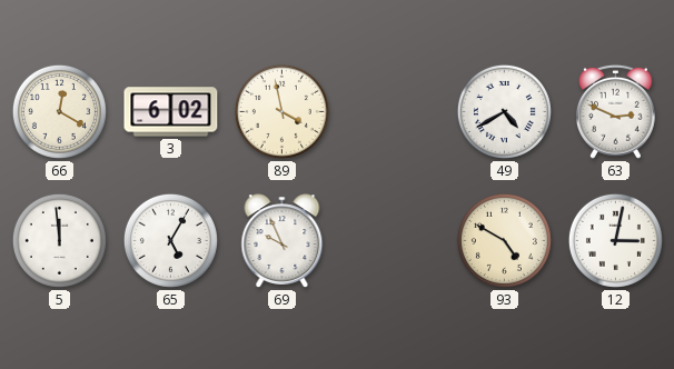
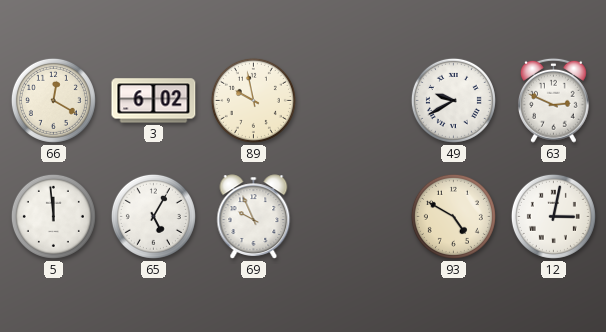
89: 3:58 -> 9:58 (253, 100)
49: 4:40 -> 9:40 (453, 100)
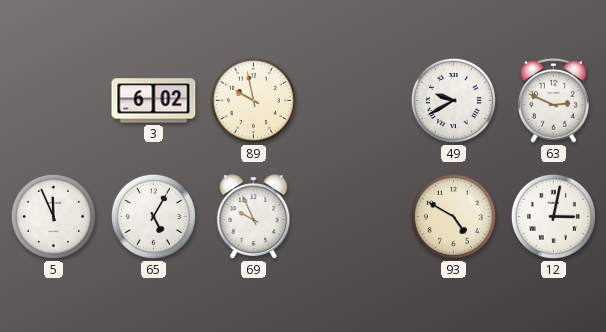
66: 12:20 -> none (53, 100)
5: 11:59 -> 11:56 (53, 216)
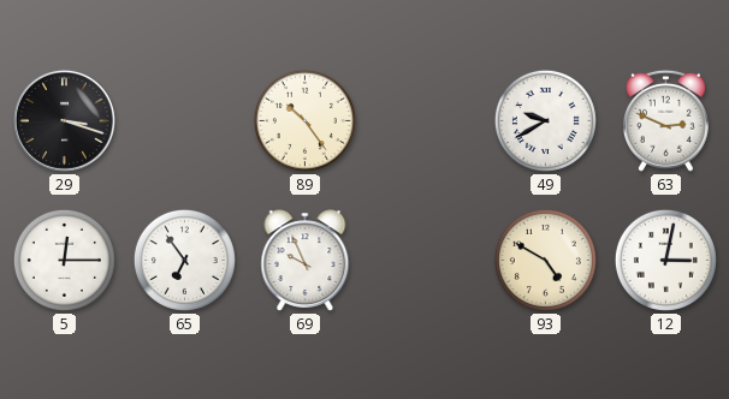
29: none -> 3:18 (64, 120)
3: 6:02 -> none (154, 101)
89: 9:58 -> 10:24 (304, 120)
5: 11:56 -> 12:15 (64, 260)
65: 5:05 -> 6:54 (184, 260)
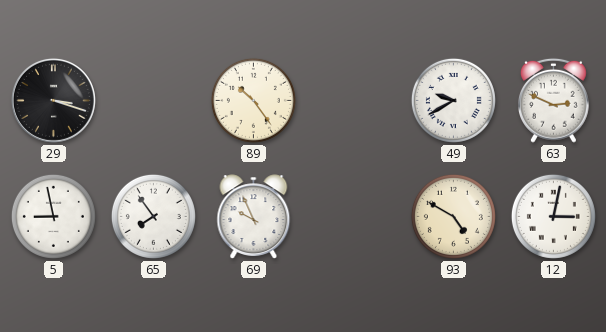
5: 12:15 -> 8:58 (53, 216)
65: 6:54 -> 7:54 (153, 216)
